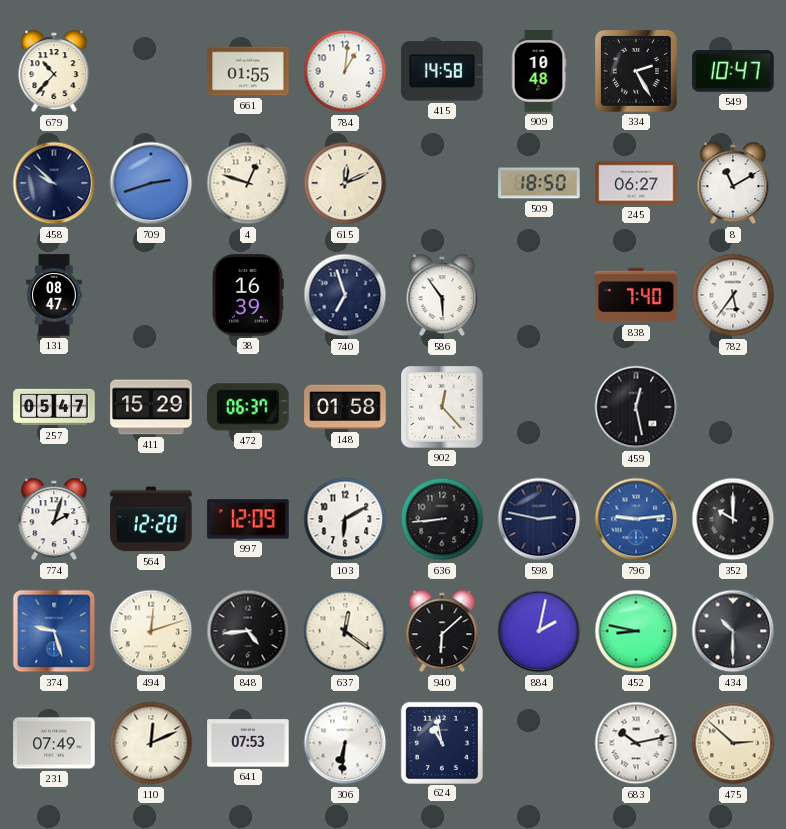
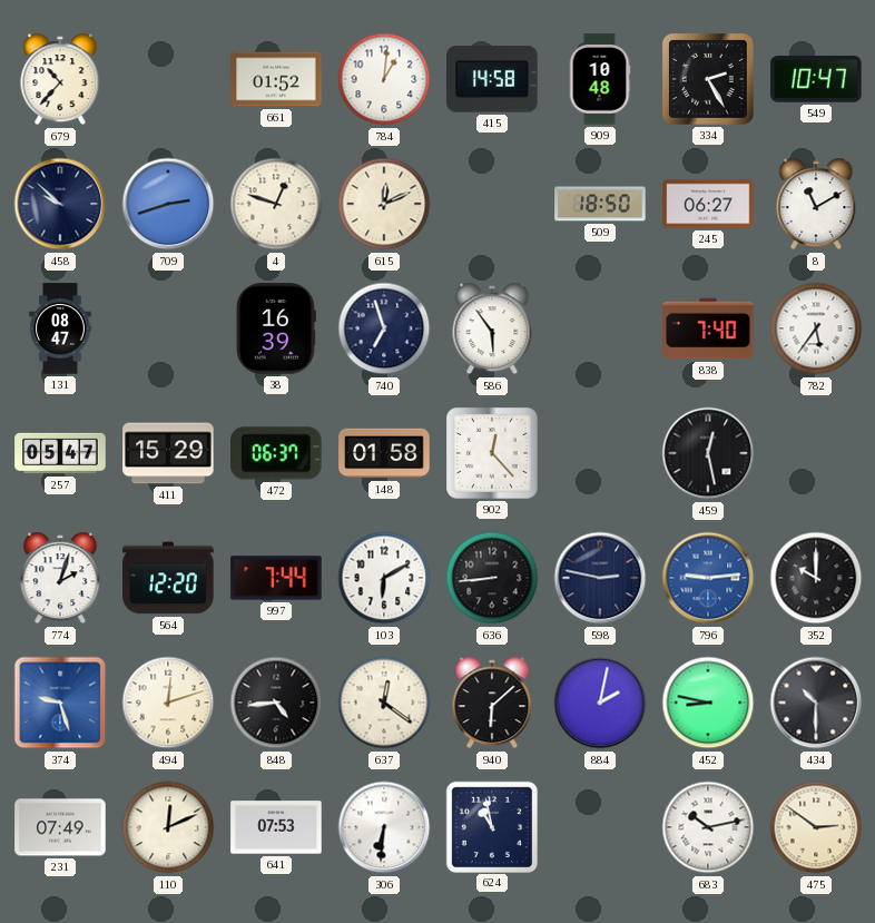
661: 01:55 -> 01:52 (276, 79)
997: 12:09 -> 7:44 (276, 578)
475: 2:52 -> 2:51 (816, 827)
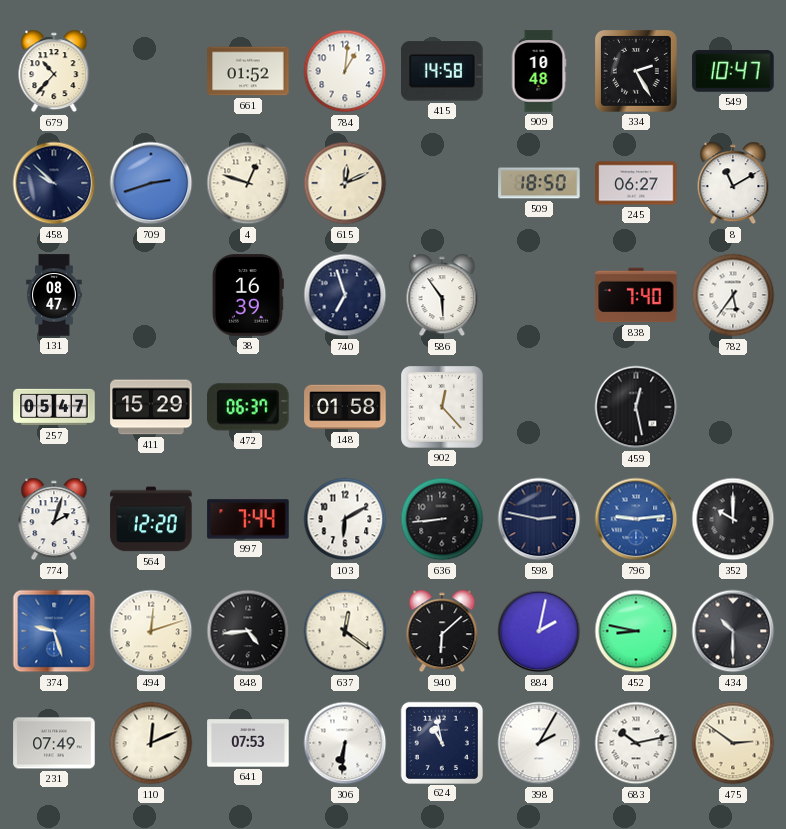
398: none -> 2:05 (539, 743)
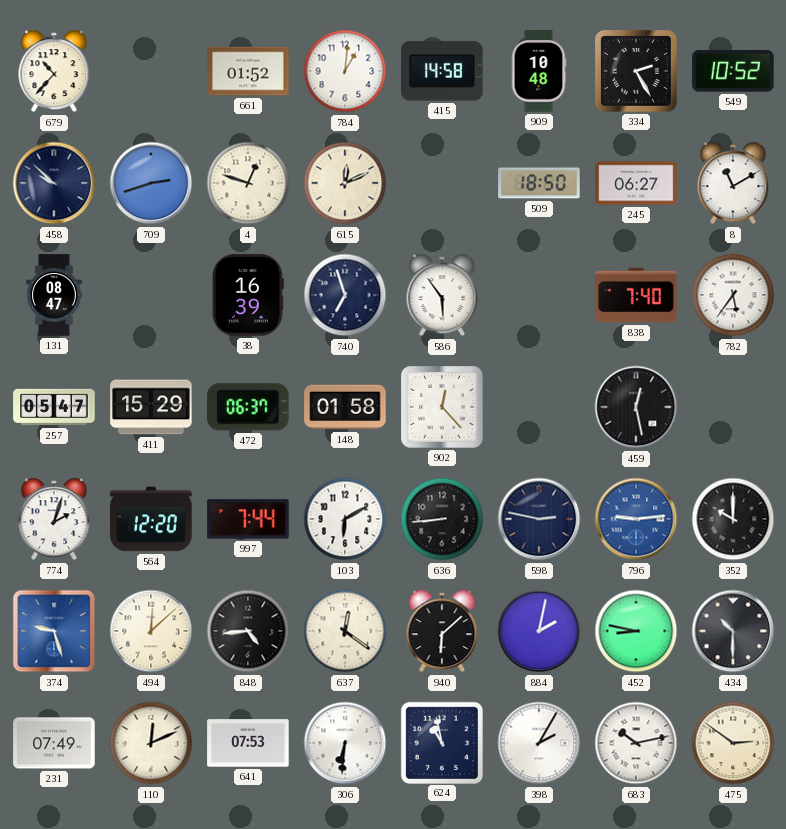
549: 10:47 -> 10:52 (733, 71)
494: 12:12 -> 12:08 (151, 631)
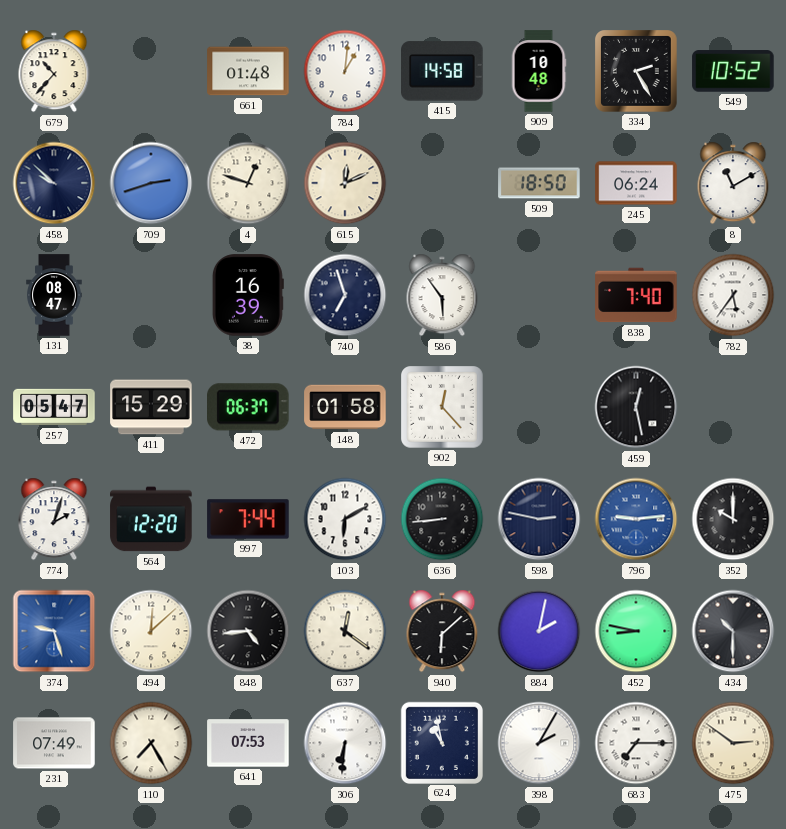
661: 01:52 -> 01:48 (248, 71)
245: 06:27 -> 06:24 (636, 183)
110: 12:11 -> 7:25 (151, 743)
683: 10:13 -> 7:15 (636, 743)
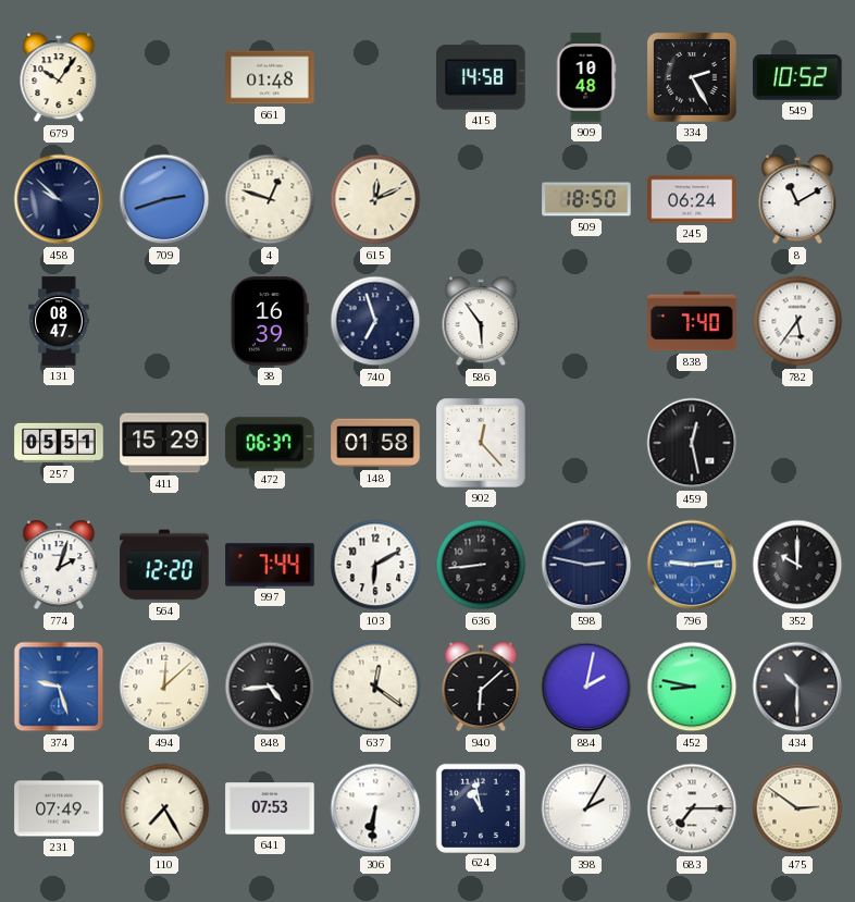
679: 10:37 -> 10:06 (59, 77)
784: 1:01 -> none (345, 71)
257: 05:47 -> 05:51 (59, 443)
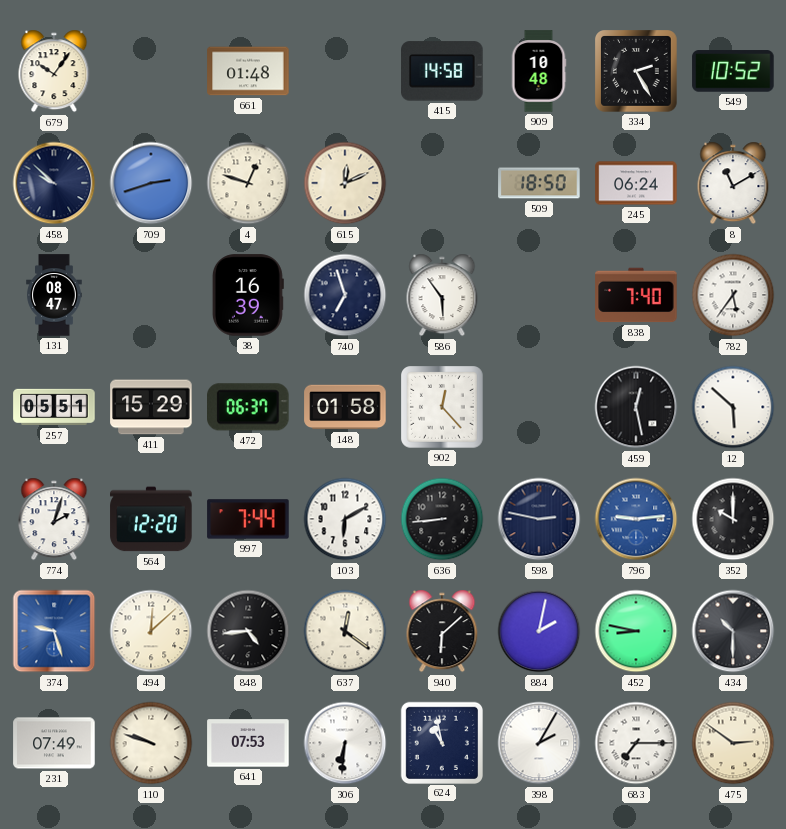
12: none -> 5:52 (733, 407)
110: 7:25 -> 9:48 (151, 743)
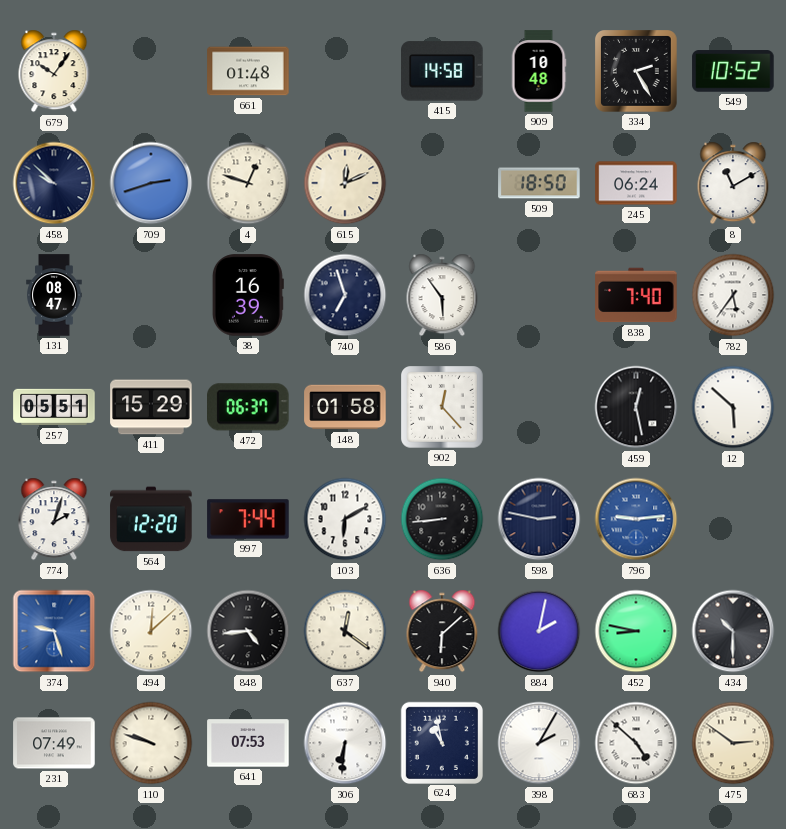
352: 10:00 -> none (733, 519)
683: 7:15 -> 4:52 (636, 743)
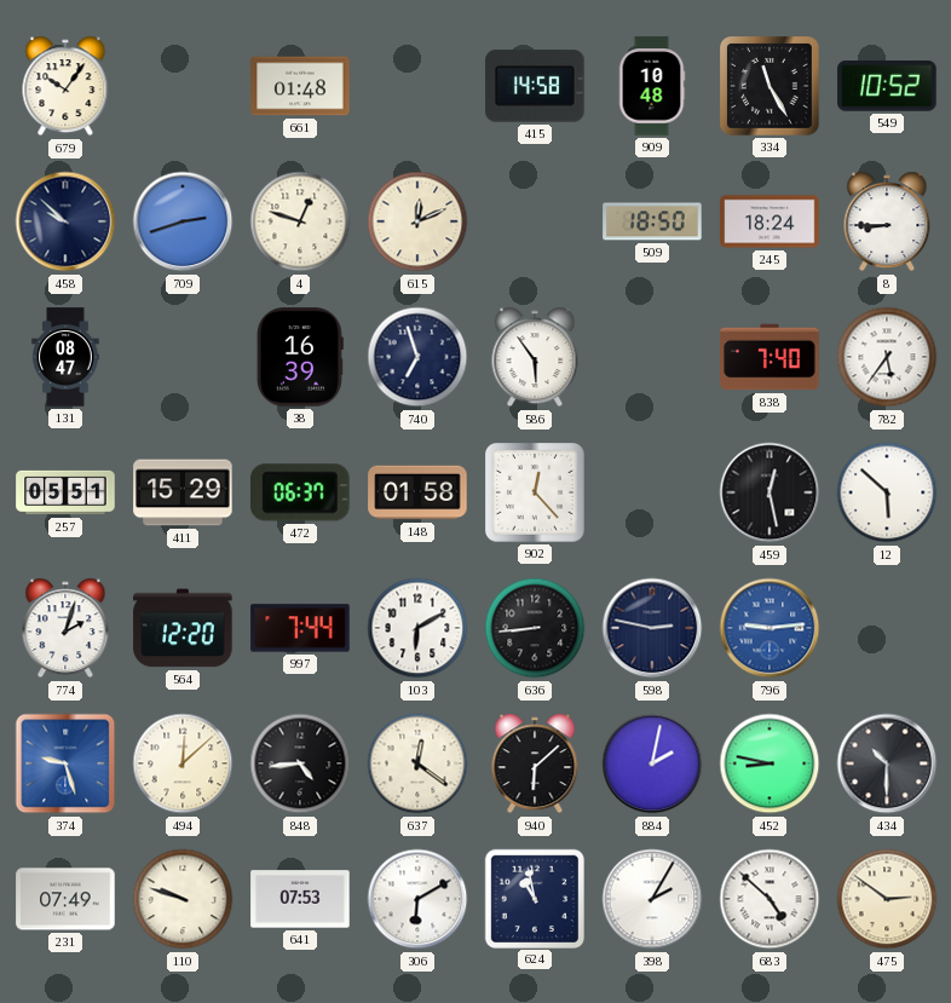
334: 2:25 -> 11:25 (771, 87)
245: 06:24 -> 18:24 (770, 221)
8: 11:10 -> 8:45 (887, 221)
306: 6:31 -> 6:10 (417, 899)
